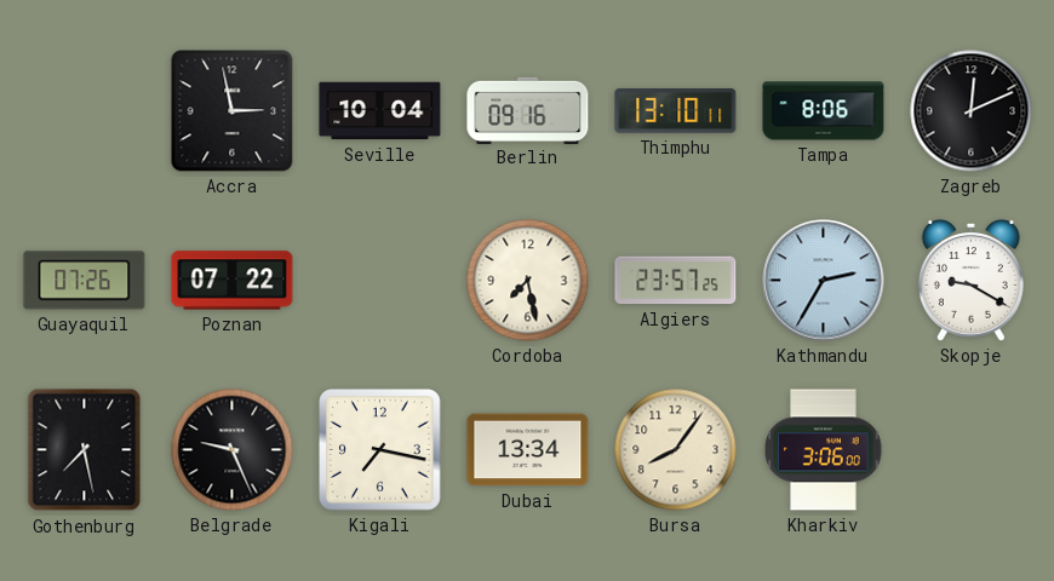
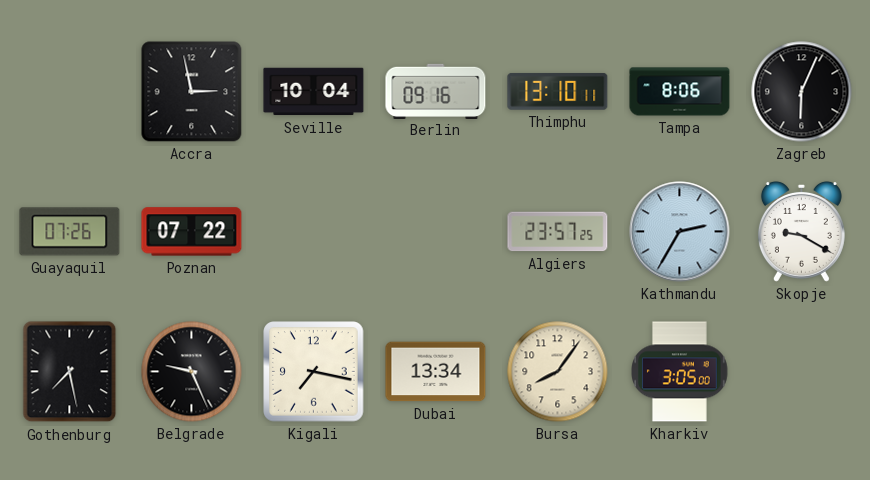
Zagreb: 12:11 -> 6:04 (802, 92)
Cordoba: 7:28 -> none (528, 281)
Kharkiv: 3:06 -> 3:05 (680, 372)
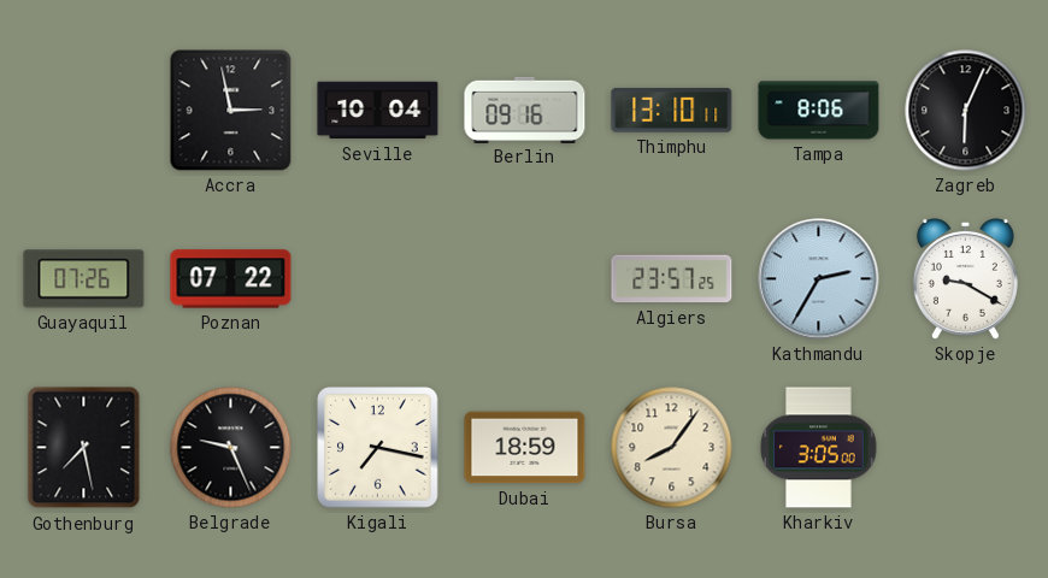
Dubai: 13:34 -> 18:59 (525, 448)
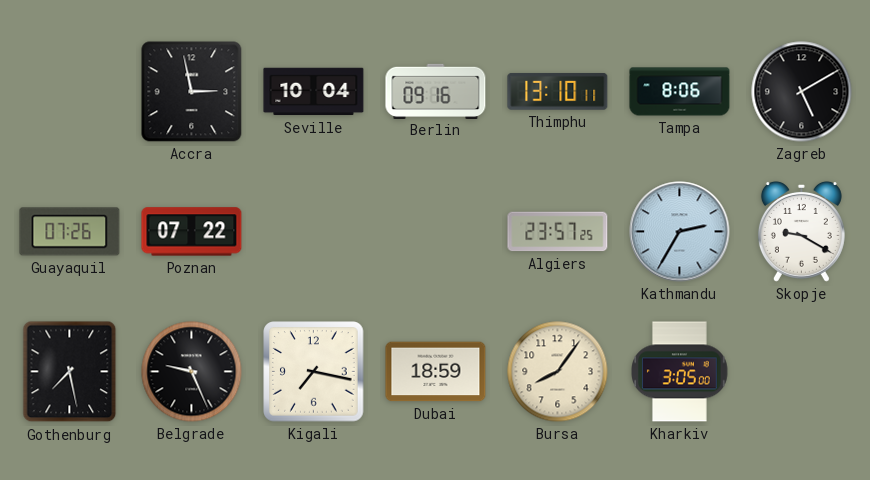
Zagreb: 6:04 -> 5:10 (802, 92)
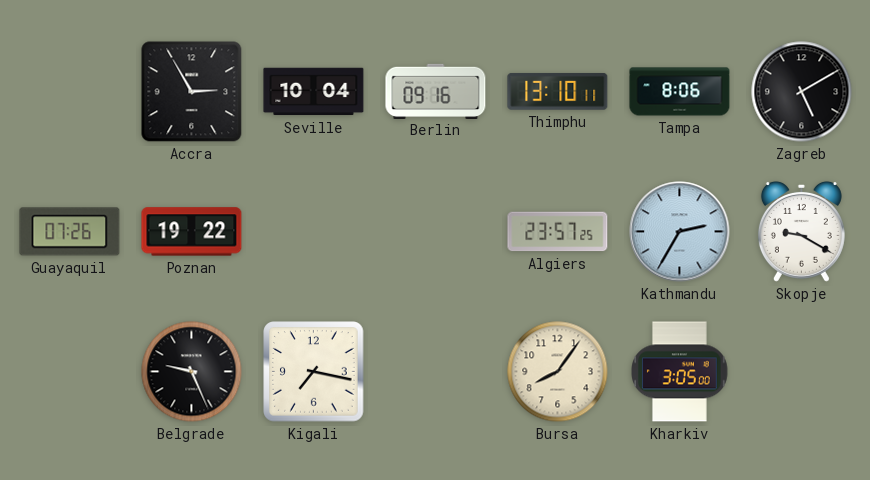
Accra: 2:58 -> 2:55 (192, 92)
Poznan: 07:22 -> 19:22 (192, 232)
Gothenburg: 7:28 -> none (70, 372)
Dubai: 18:59 -> none (436, 372)
